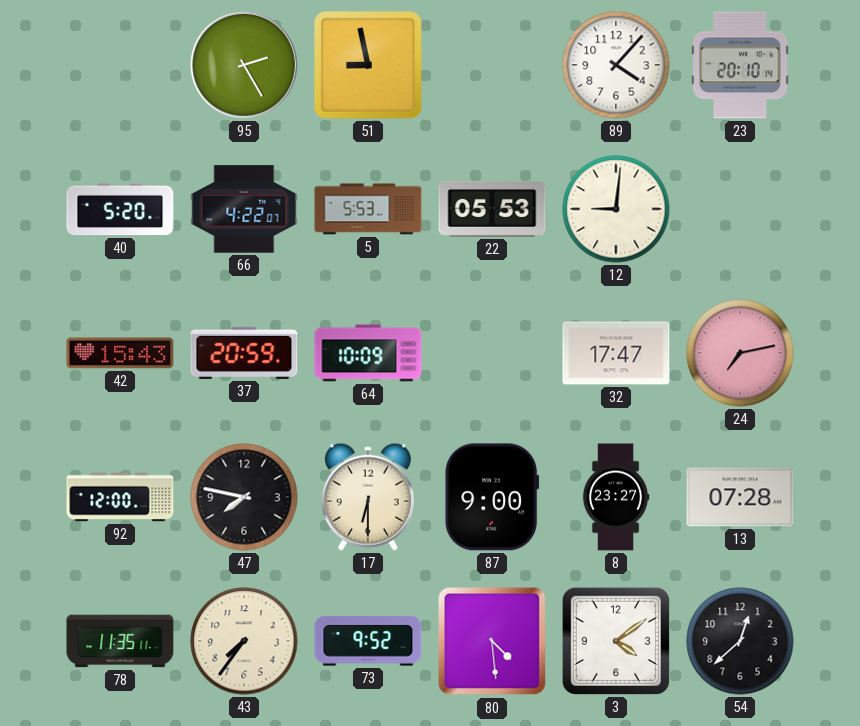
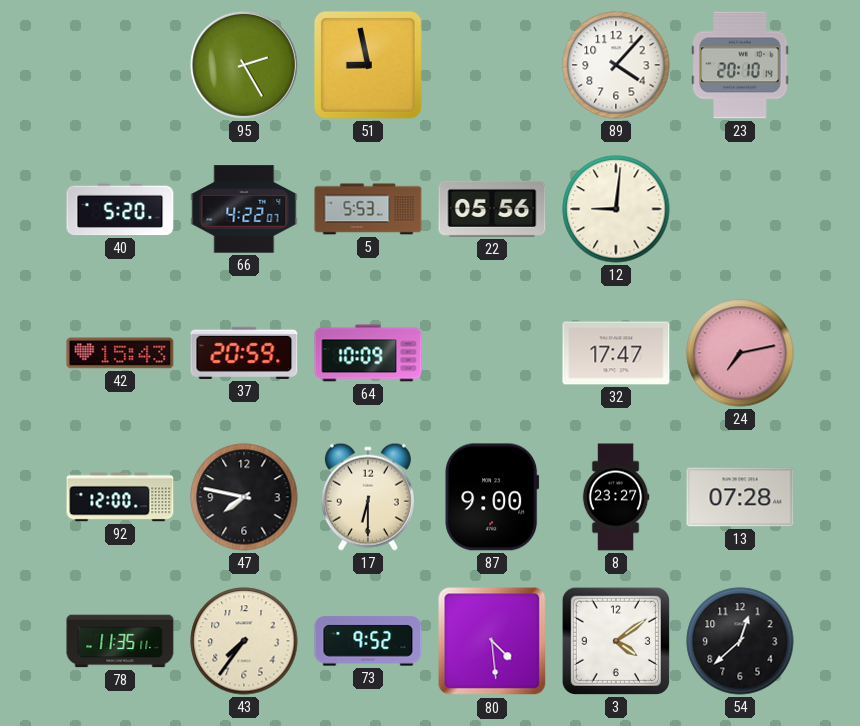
22: 05:53 -> 05:56 (492, 209)
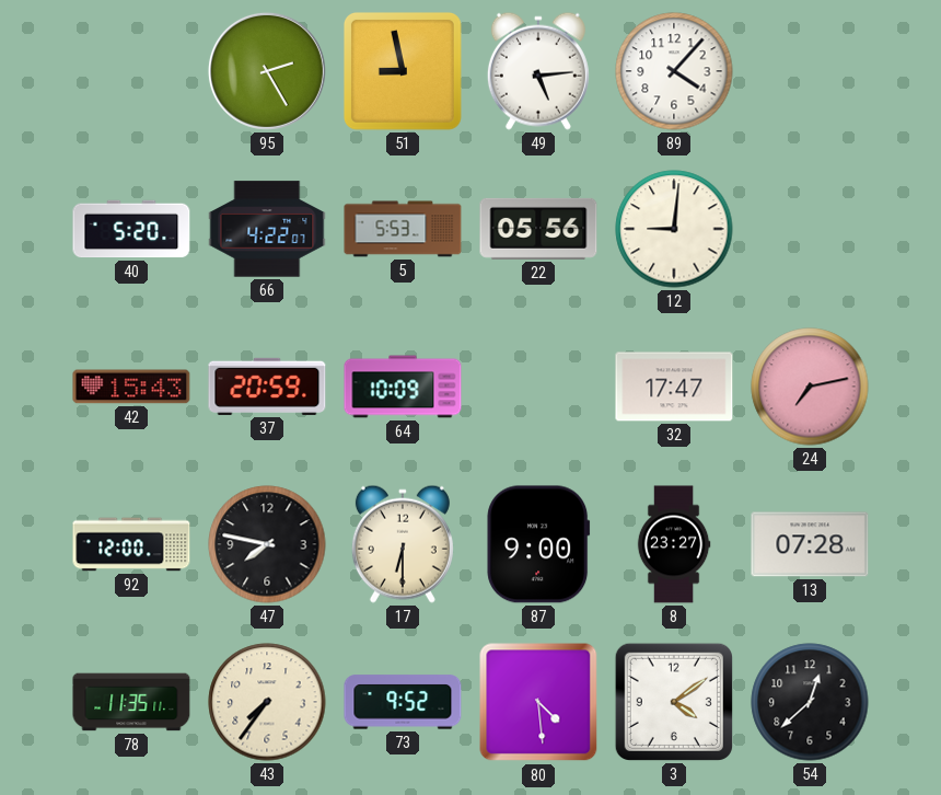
49: none -> 5:14 (538, 71)
23: 20:10 -> none (740, 65)
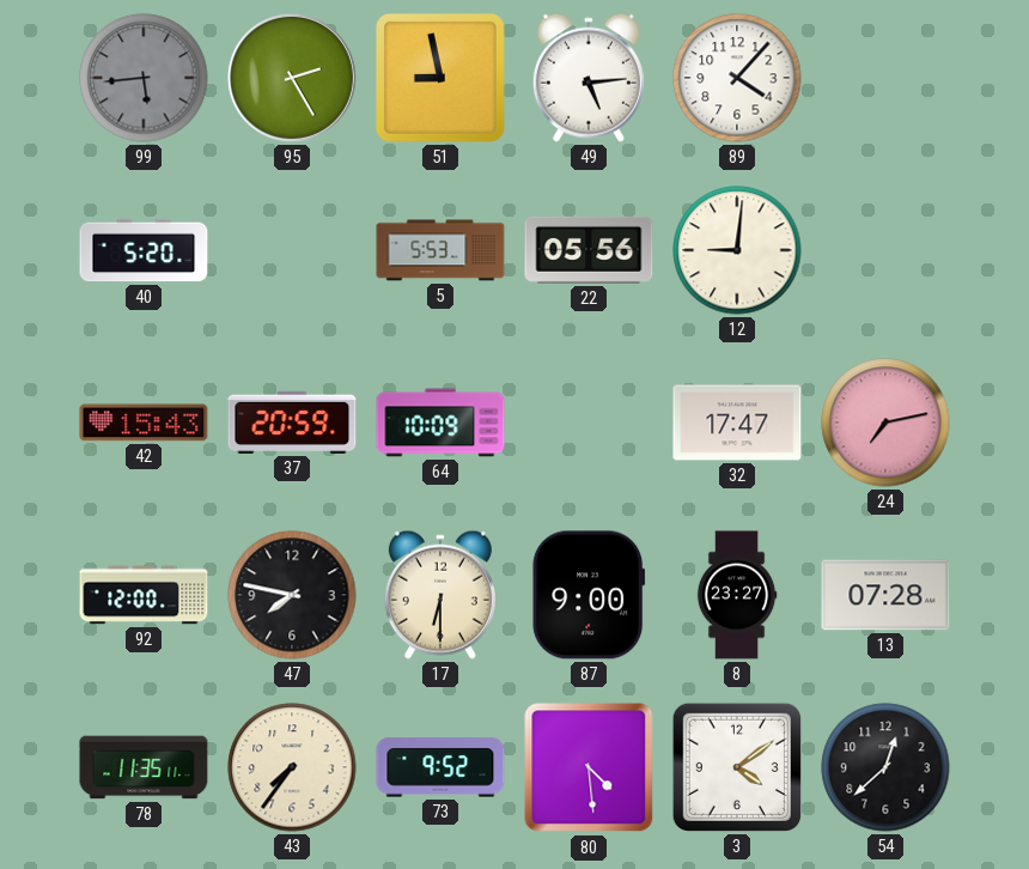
99: none -> 5:44 (144, 78)
66: 4:22 -> none (267, 229)
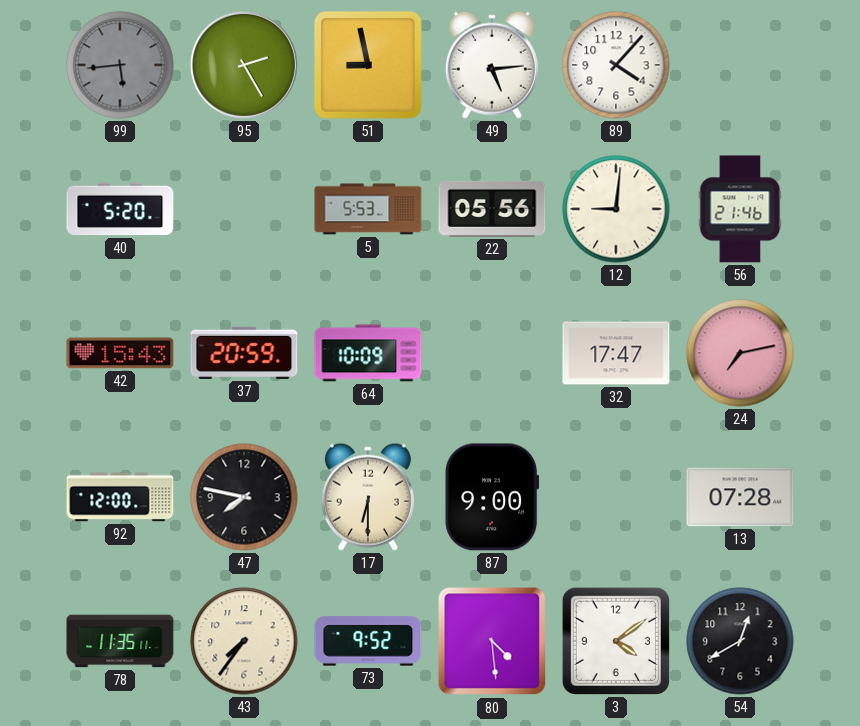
56: none -> 21:46 (740, 209)
8: 23:27 -> none (737, 595)
54: 12:38 -> 12:40 (740, 641)
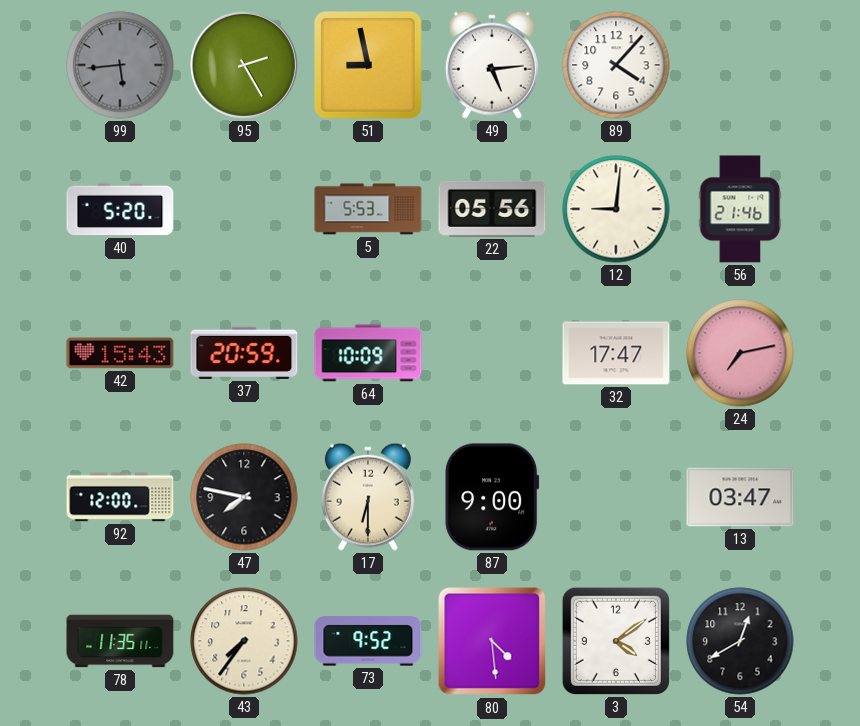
13: 07:28 -> 03:47 (740, 497)
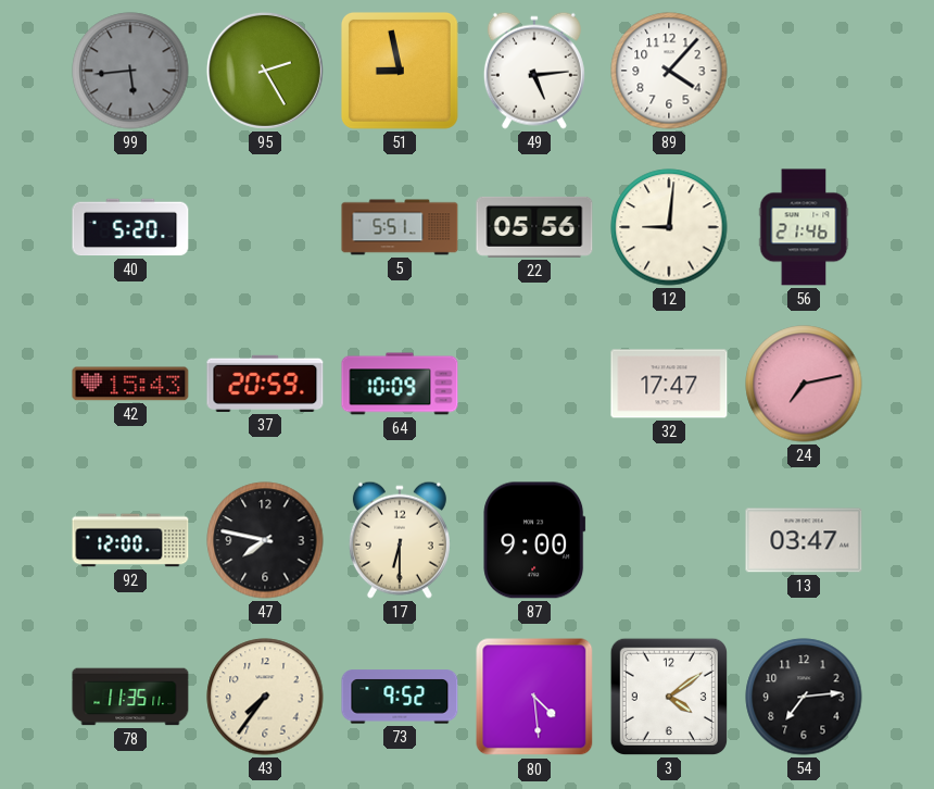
5: 5:53 -> 5:51 (400, 227)
54: 12:40 -> 7:14 (804, 697)
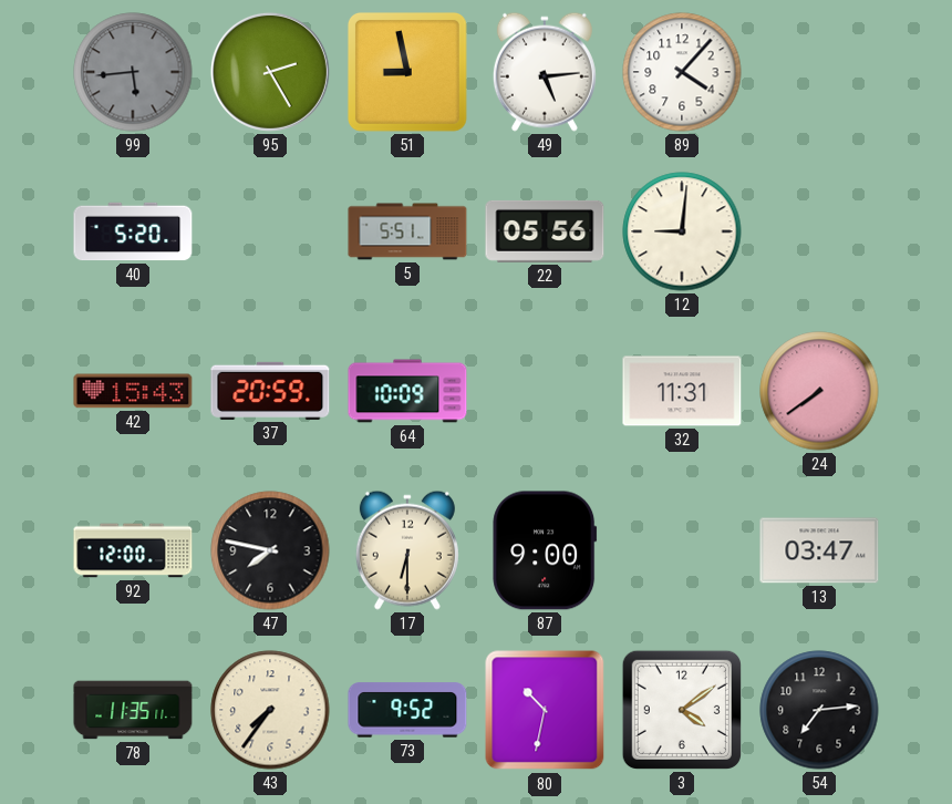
56: 21:46 -> none (804, 227)
32: 17:47 -> 11:31 (682, 391)
24: 7:13 -> 7:39 (819, 391)
80: 4:29 -> 10:32 (545, 710)
